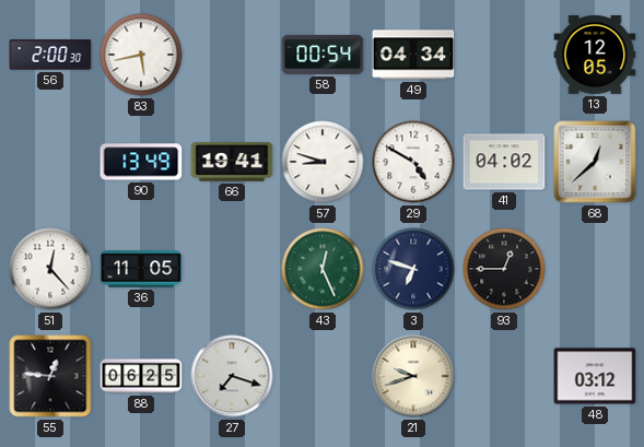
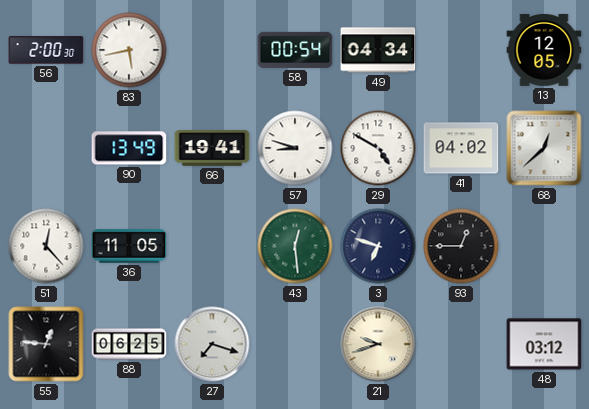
43: 12:26 -> 12:29 (295, 246)
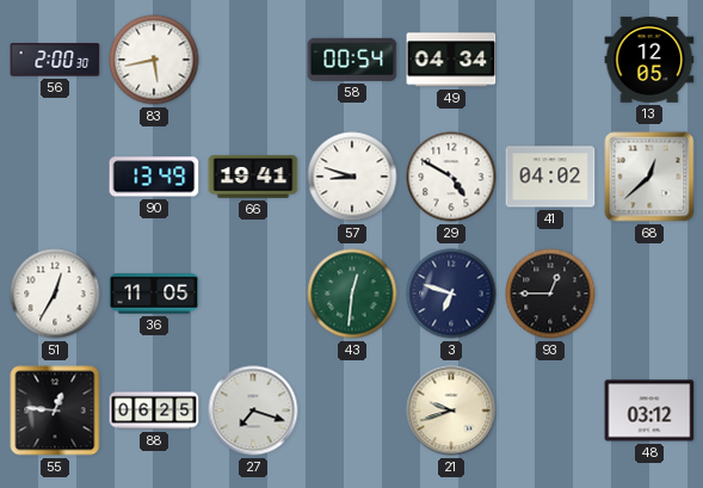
51: 12:23 -> 12:35 (55, 294)
43: 12:29 -> 12:31 (352, 294)
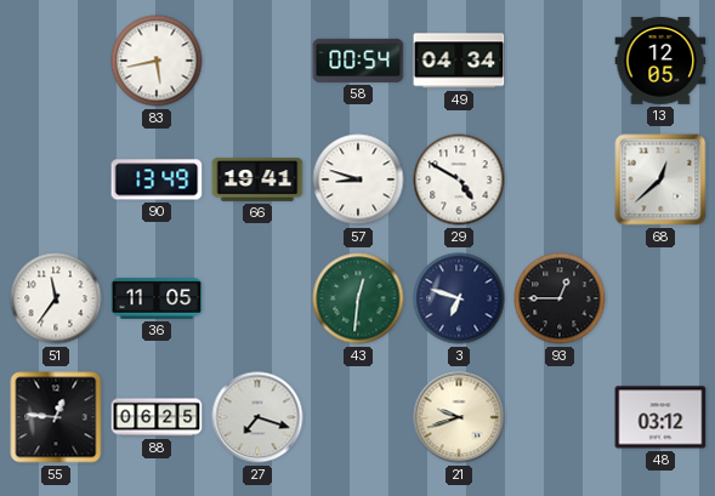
56: 2:00 -> none (55, 60)
41: 04:02 -> none (550, 177)
51: 12:35 -> 11:36 (56, 298)
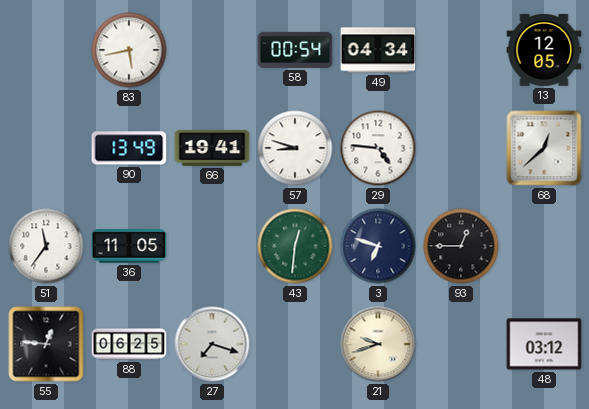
29: 4:50 -> 4:46 (378, 148)
